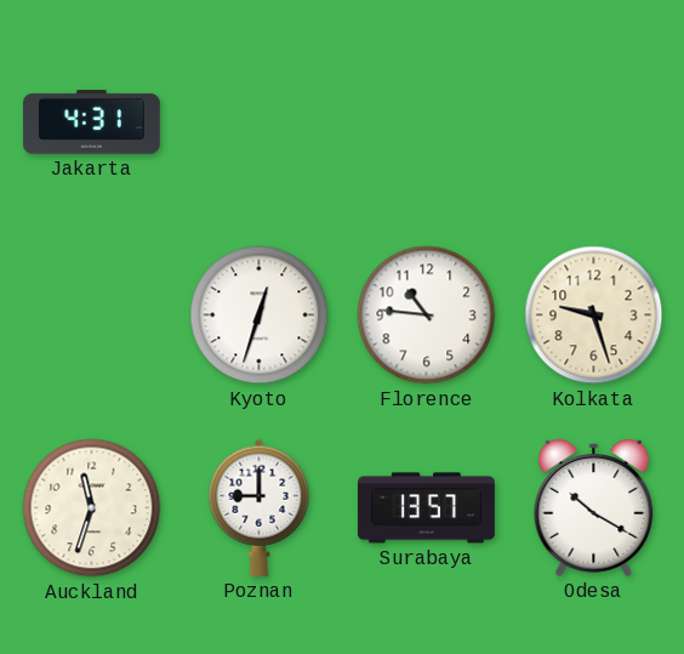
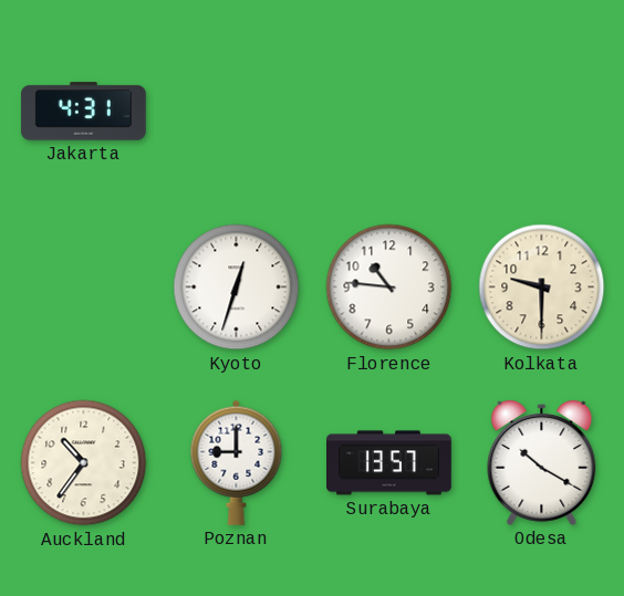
Kolkata: 9:27 -> 9:30 (542, 287)
Auckland: 11:33 -> 10:36 (84, 463)
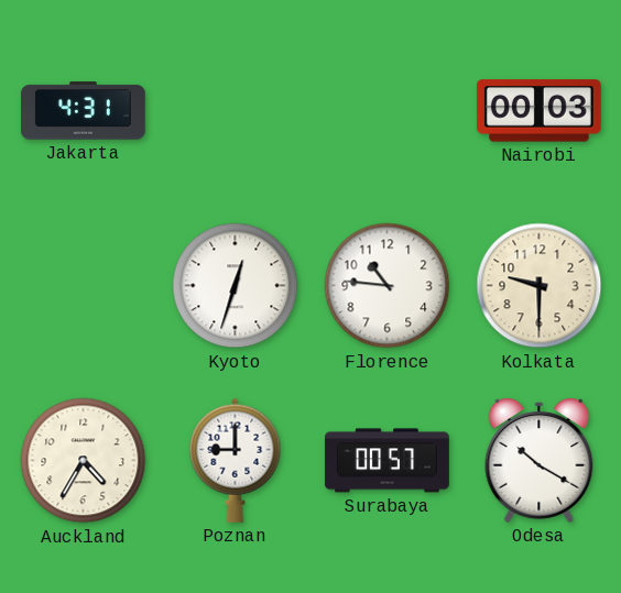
Nairobi: none -> 00:03 (538, 111)
Auckland: 10:36 -> 4:35 (84, 461)
Surabaya: 13:57 -> 00:57 (388, 461)
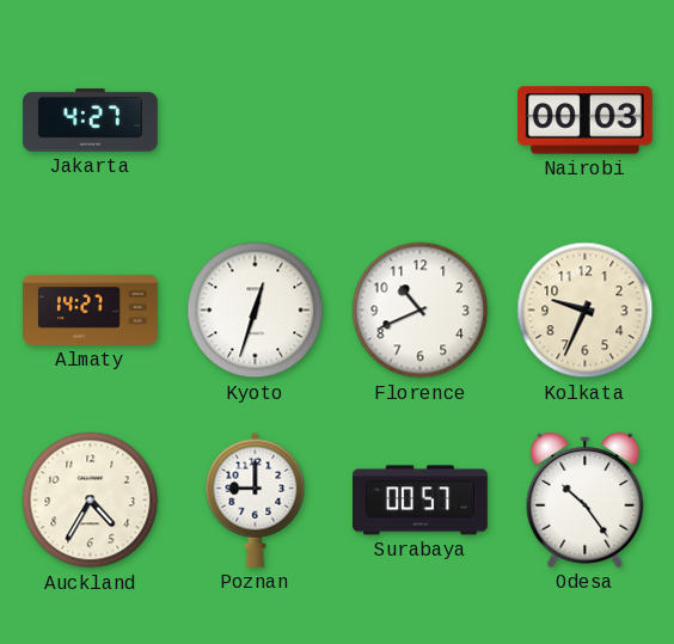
Jakarta: 4:31 -> 4:27 (91, 121)
Almaty: none -> 14:27 (91, 309)
Florence: 10:46 -> 10:41 (421, 311)
Kolkata: 9:30 -> 9:34 (586, 311)
Odesa: 10:20 -> 10:24 (586, 501)
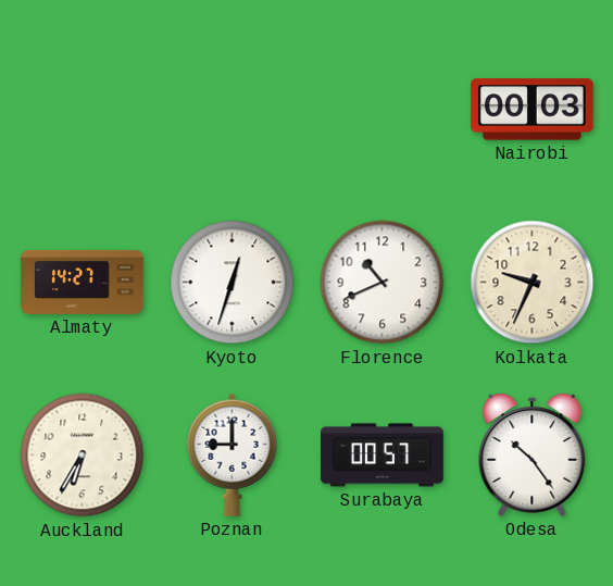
Jakarta: 4:27 -> none (91, 121)
Auckland: 4:35 -> 6:35 (83, 456)
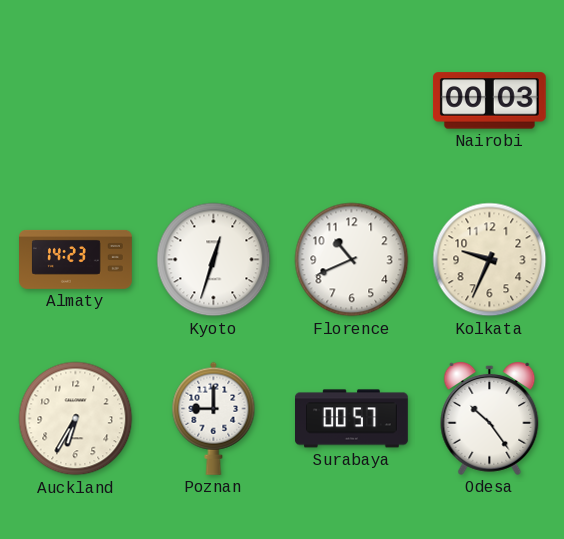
Almaty: 14:27 -> 14:23 (76, 259)
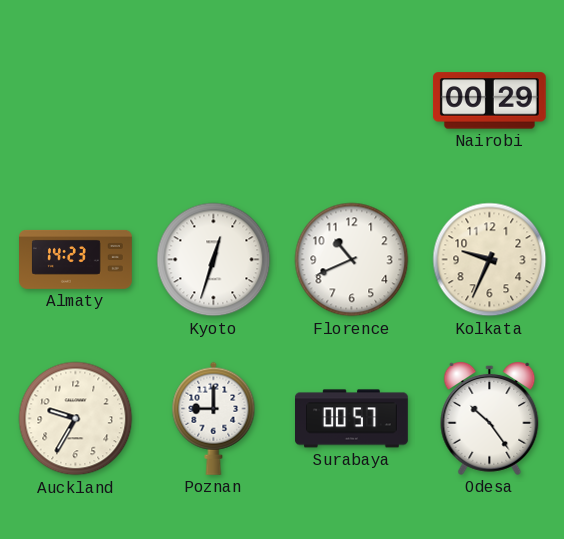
Nairobi: 00:03 -> 00:29 (489, 101)
Auckland: 6:35 -> 9:35 (76, 419)
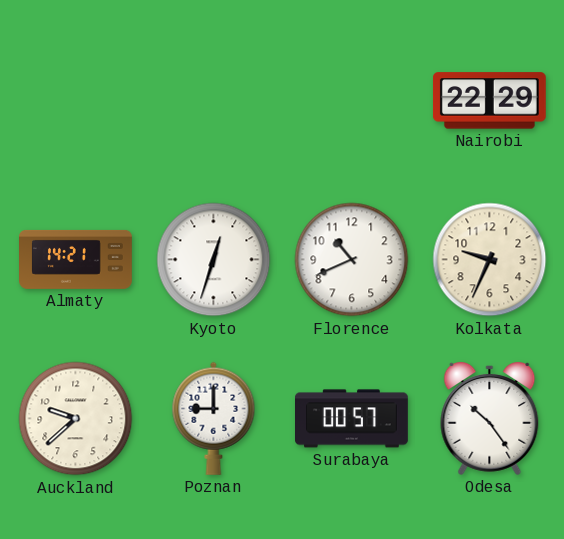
Nairobi: 00:29 -> 22:29 (489, 101)
Almaty: 14:23 -> 14:21 (76, 259)
Auckland: 9:35 -> 9:38 (76, 419)
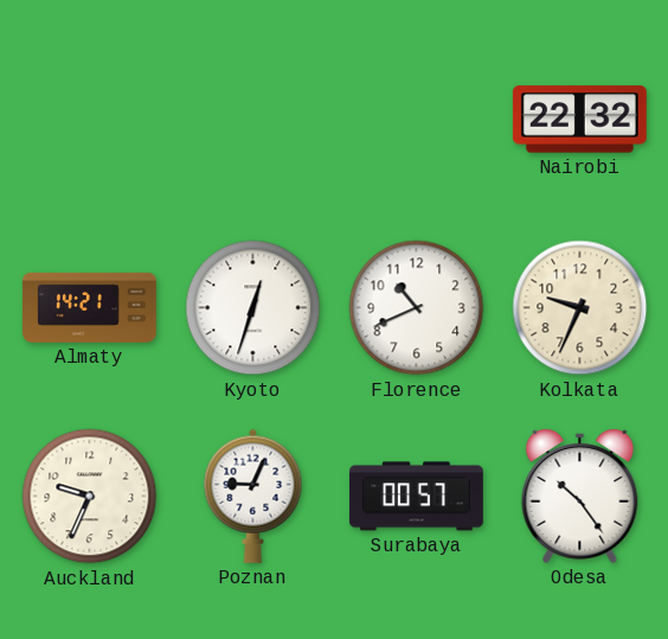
Nairobi: 22:29 -> 22:32 (579, 120)
Auckland: 9:38 -> 9:34 (90, 497)
Poznan: 9:00 -> 9:04 (253, 496)
